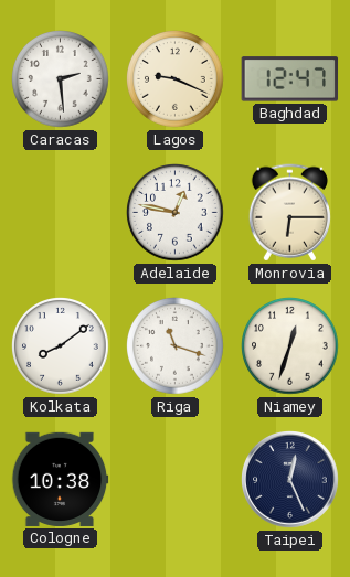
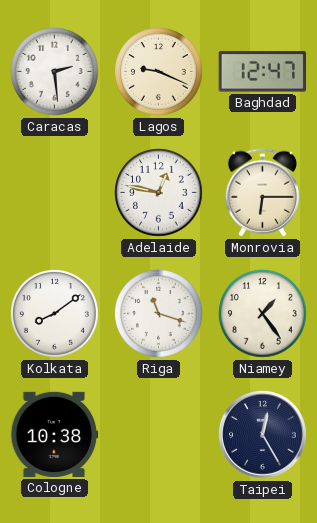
Niamey: 12:33 -> 1:24 (263, 314)
Taipei: 12:26 -> 12:25 (263, 435)
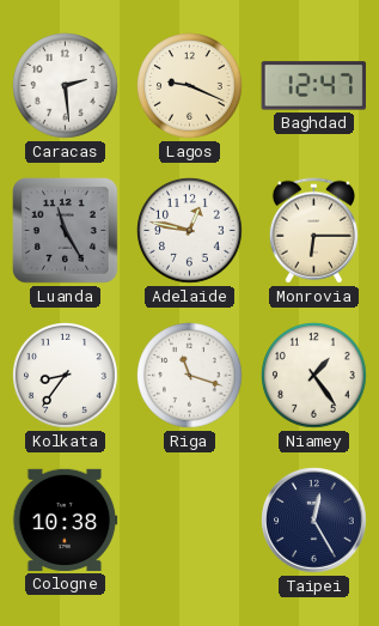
Luanda: none -> 11:25 (66, 231)
Kolkata: 8:09 -> 8:36 (66, 376)
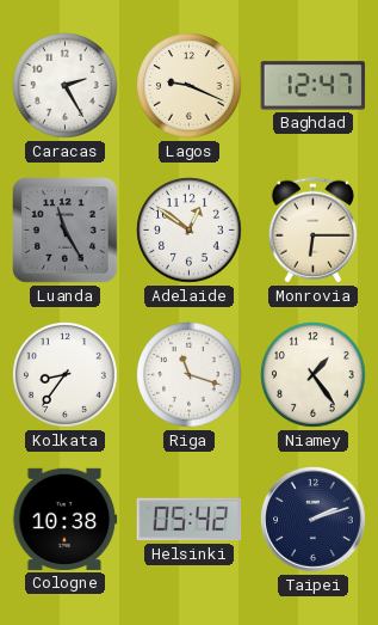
Caracas: 2:29 -> 2:25 (66, 86)
Adelaide: 12:47 -> 12:51 (190, 231)
Helsinki: none -> 05:42 (190, 520)
Taipei: 12:25 -> 2:12 (314, 520)
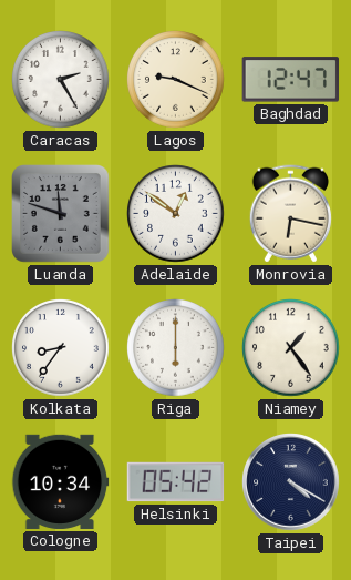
Luanda: 11:25 -> 11:48 (61, 214)
Monrovia: 6:15 -> 6:17 (290, 214)
Riga: 11:18 -> 6:00 (176, 348)
Cologne: 10:38 -> 10:34 (60, 481)
Taipei: 2:12 -> 4:20 (291, 482)
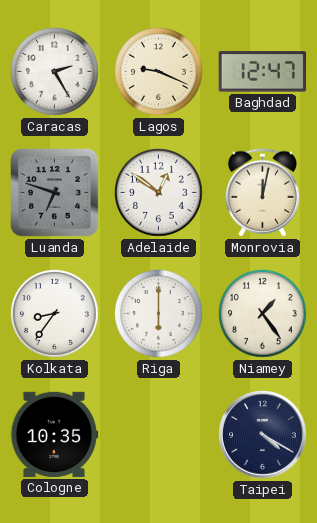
Luanda: 11:48 -> 6:48 (55, 193)
Monrovia: 6:17 -> 12:02 (262, 193)
Cologne: 10:34 -> 10:35 (54, 434)
Helsinki: 05:42 -> none (176, 482)
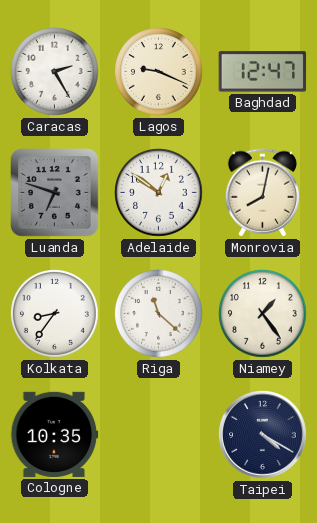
Monrovia: 12:02 -> 8:02 (262, 193)
Riga: 6:00 -> 11:22 (159, 314)
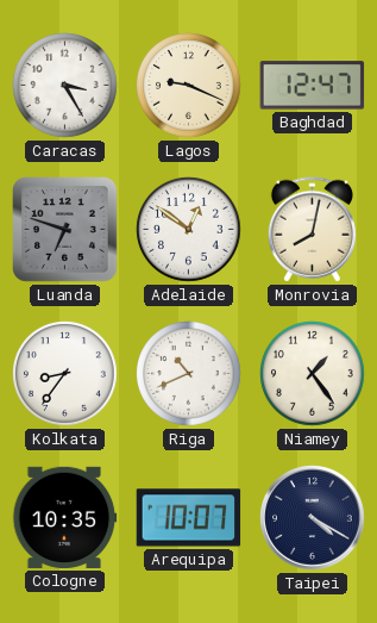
Caracas: 2:25 -> 3:25 (65, 86)
Riga: 11:22 -> 10:41 (189, 374)
Arequipa: none -> 10:07 (189, 518)
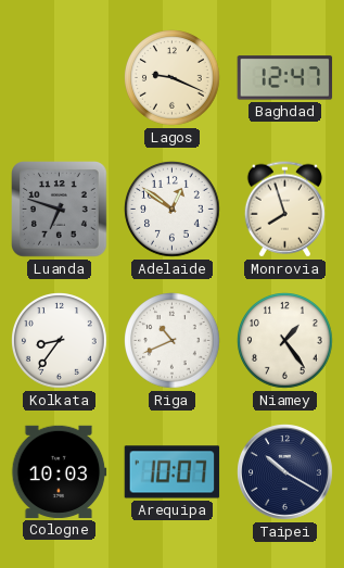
Caracas: 3:25 -> none (65, 86)
Monrovia: 8:02 -> 7:57 (284, 210)
Cologne: 10:35 -> 10:03 (59, 471)
Taipei: 4:20 -> 10:20 (285, 472)
